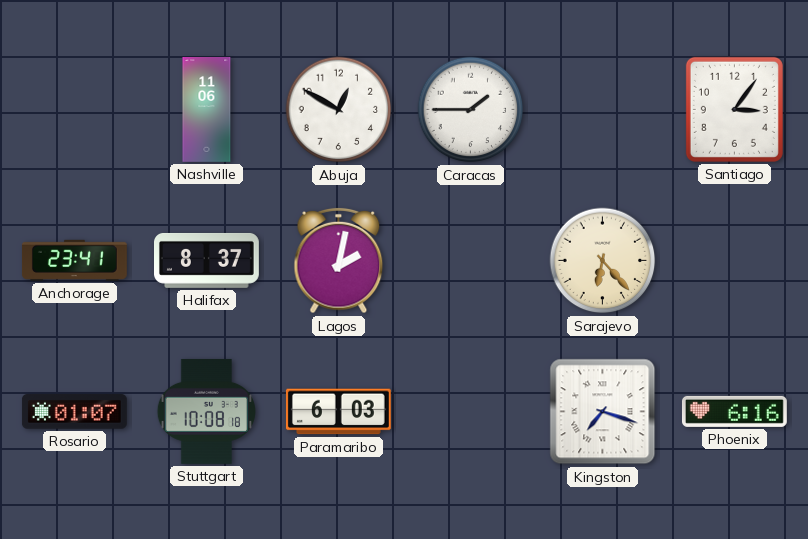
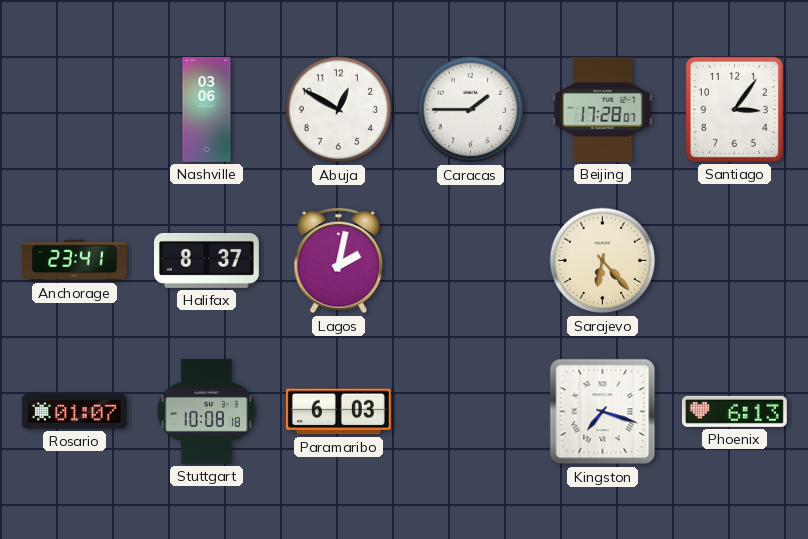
Nashville: 11:06 -> 03:06 (207, 110)
Beijing: none -> 17:28 (603, 109)
Phoenix: 6:16 -> 6:13 (734, 411)
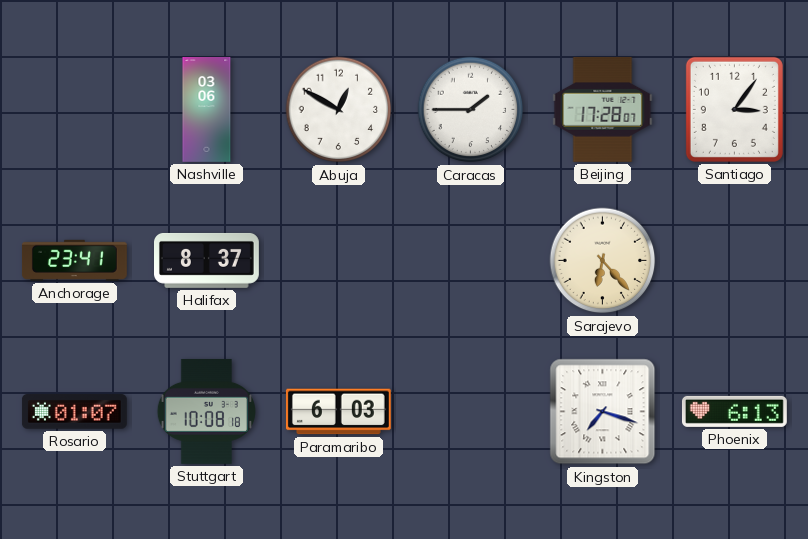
Lagos: 2:02 -> none (339, 261)
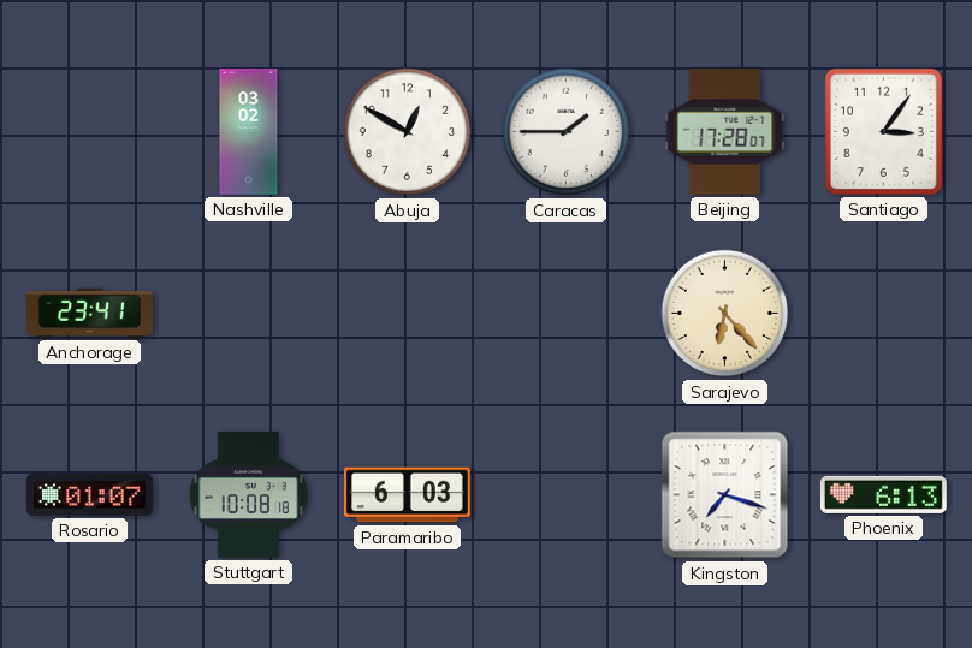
Nashville: 03:06 -> 03:02 (249, 132)
Halifax: 8:37 -> none (207, 260)
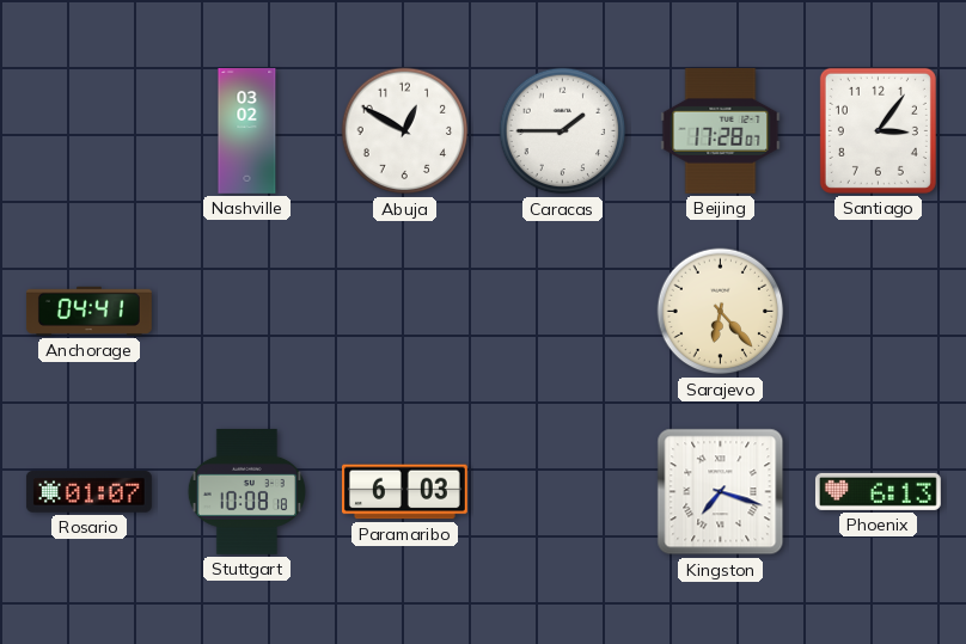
Anchorage: 23:41 -> 04:41 (88, 311)
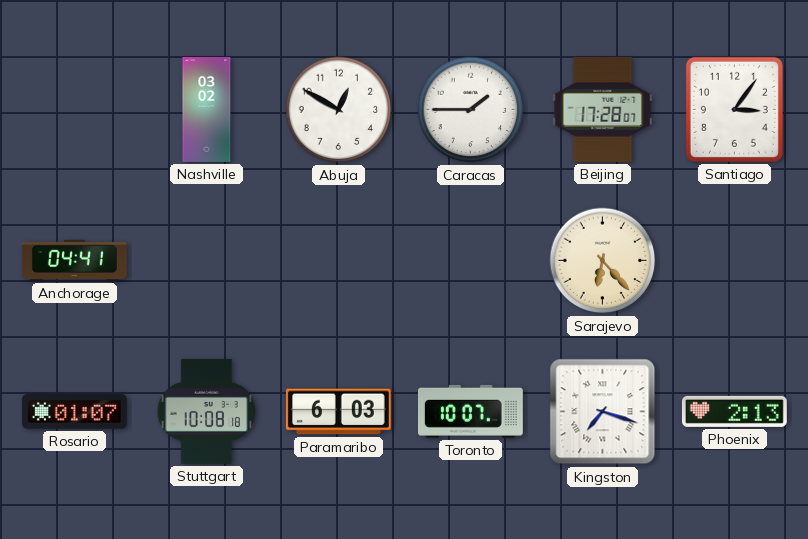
Toronto: none -> 10:07 (470, 411)
Phoenix: 6:13 -> 2:13 (734, 411)
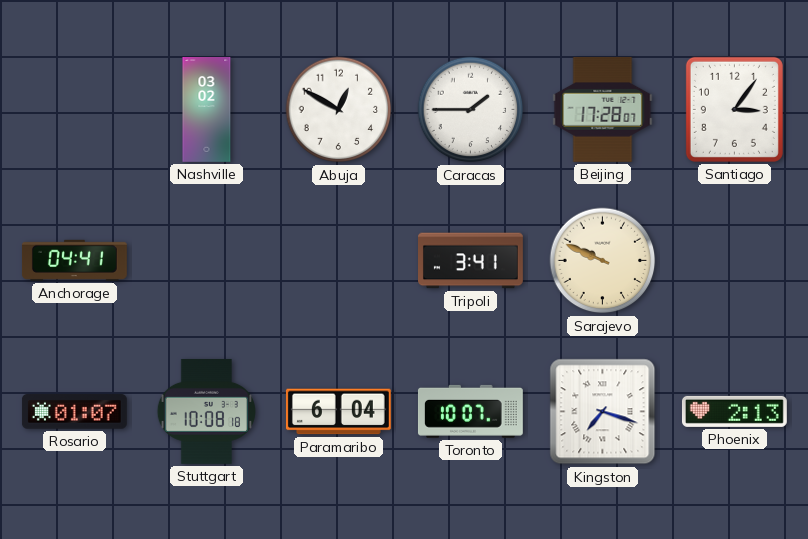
Tripoli: none -> 3:41 (471, 261)
Sarajevo: 6:23 -> 9:49 (603, 261)
Paramaribo: 6:03 -> 6:04 (338, 412)
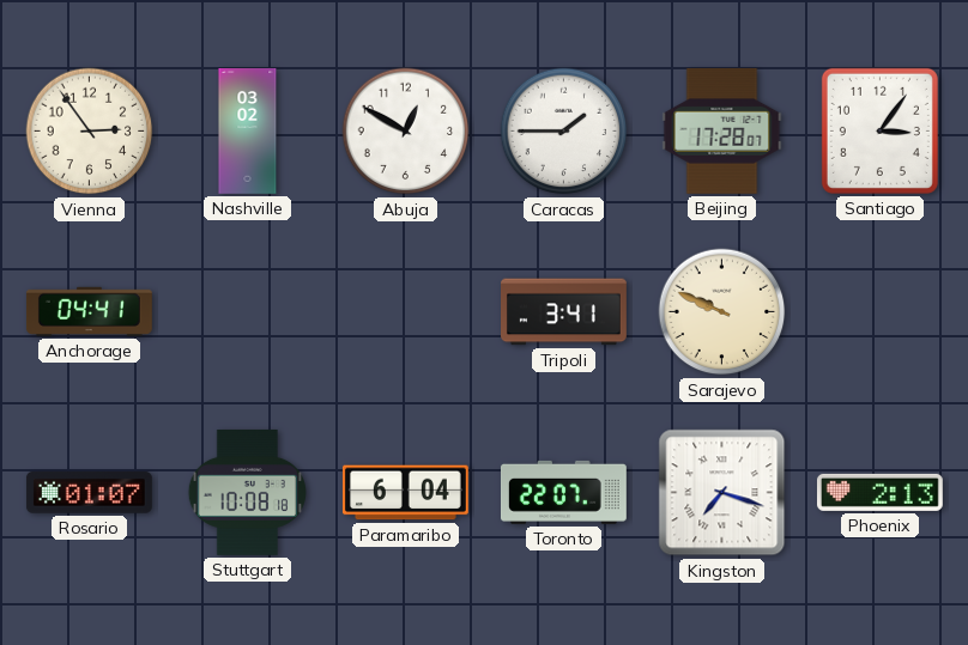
Vienna: none -> 2:54 (90, 132)
Toronto: 10:07 -> 22:07 (563, 492)
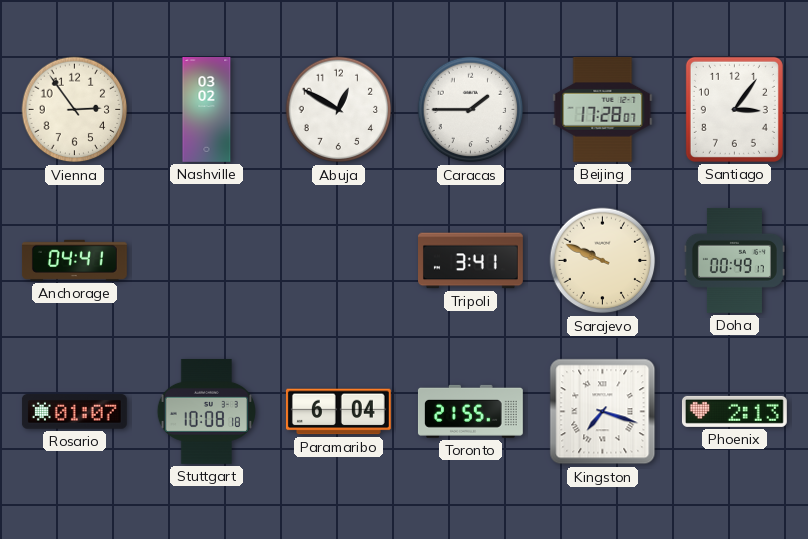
Doha: none -> 00:49 (734, 260)
Toronto: 22:07 -> 21:55 (470, 411)
